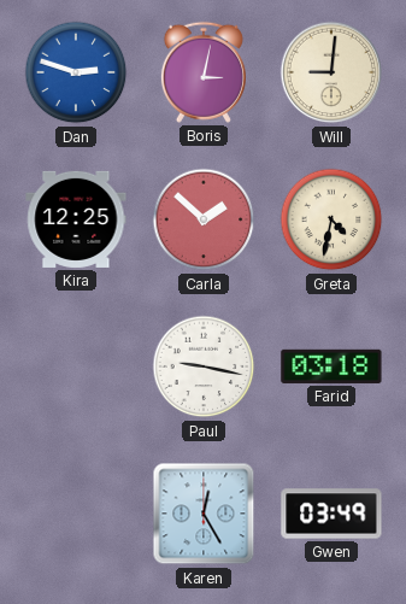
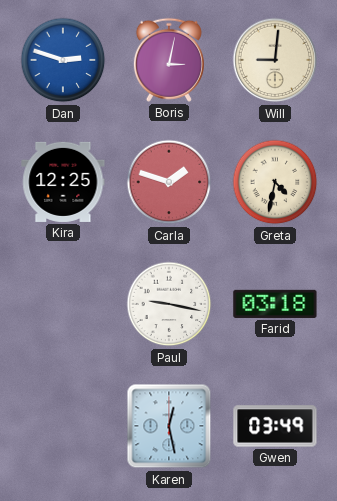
Carla: 1:52 -> 1:48 (169, 182)
Karen: 12:25 -> 12:28 (169, 426)
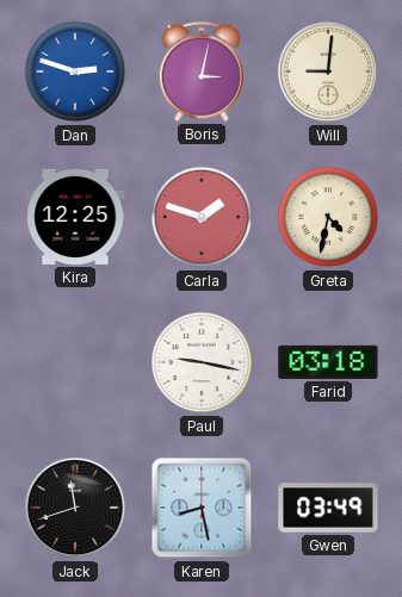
Jack: none -> 11:42 (75, 508)
Karen: 12:28 -> 8:28 (202, 508)
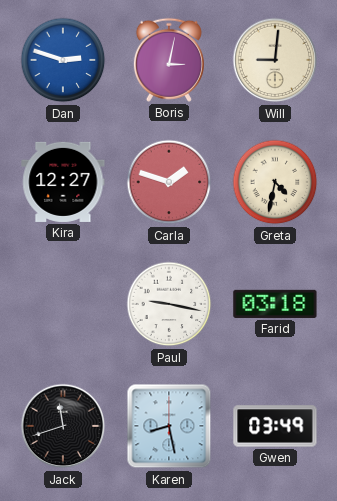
Kira: 12:25 -> 12:27 (63, 182)
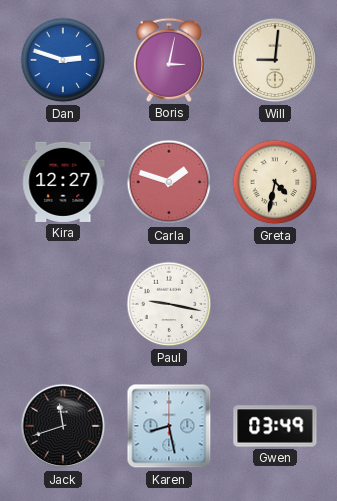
Farid: 03:18 -> none (275, 304)
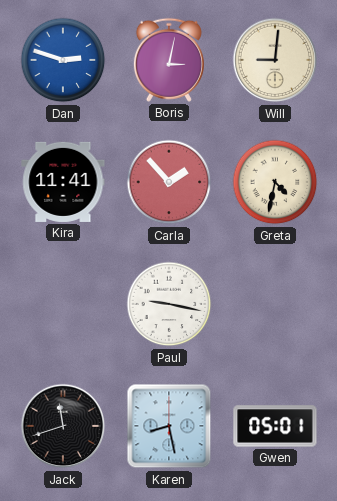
Kira: 12:27 -> 11:41 (63, 182)
Carla: 1:48 -> 1:53 (169, 182)
Gwen: 03:49 -> 05:01 (275, 426)
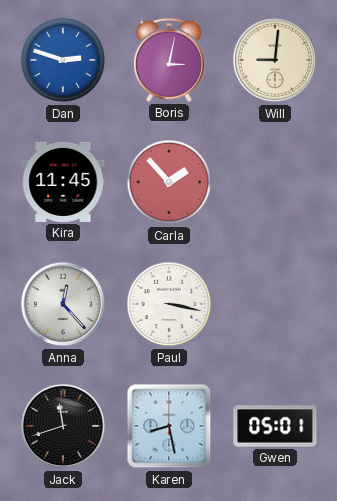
Kira: 11:41 -> 11:45 (63, 182)
Greta: 4:32 -> none (275, 182)
Anna: none -> 12:23 (63, 304)
Paul: 9:17 -> 3:17 (169, 304)
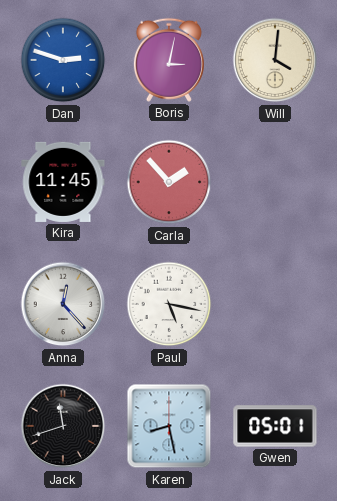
Will: 9:01 -> 4:01 (275, 60)
Paul: 3:17 -> 5:17 (169, 304)
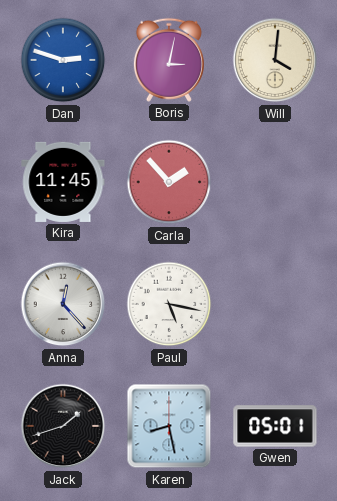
Jack: 11:42 -> 1:42 (63, 426)
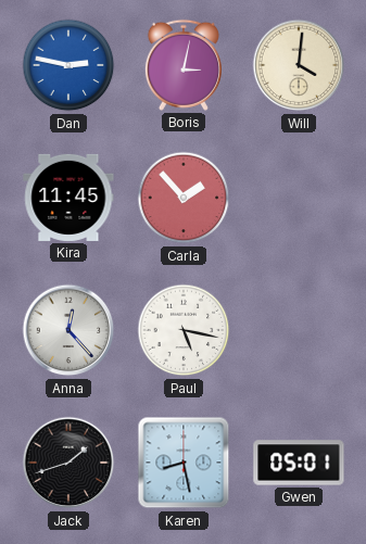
Dan: 2:48 -> 2:47 (68, 65)
